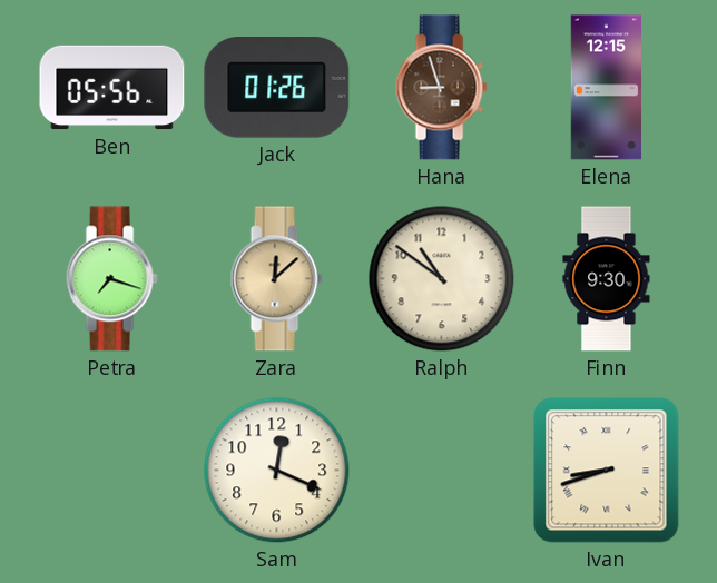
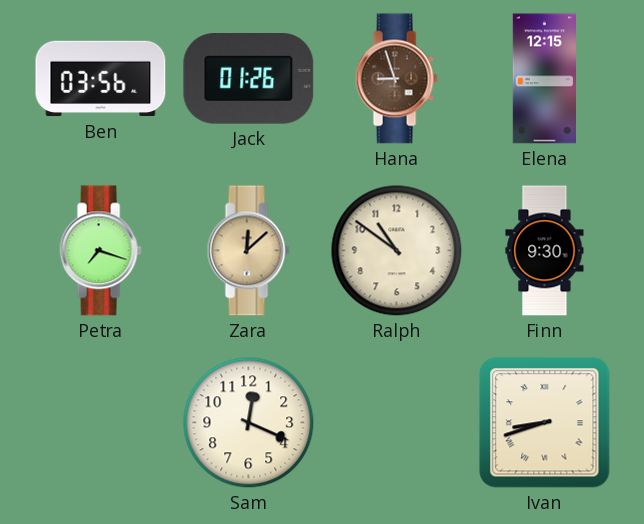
Ben: 05:56 -> 03:56 (101, 79)
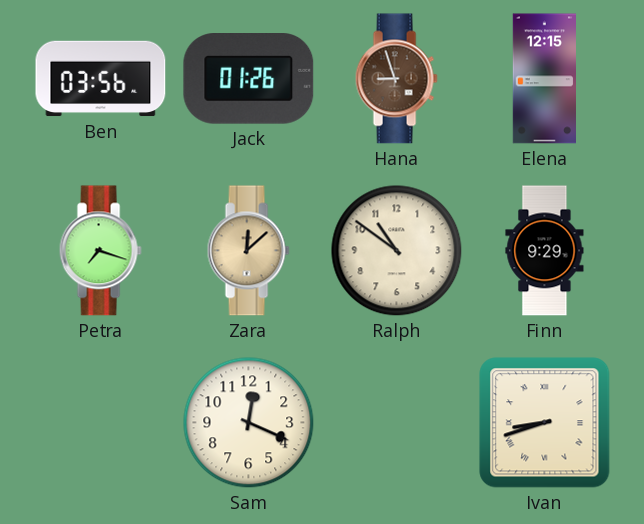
Finn: 9:30 -> 9:29 (545, 251)
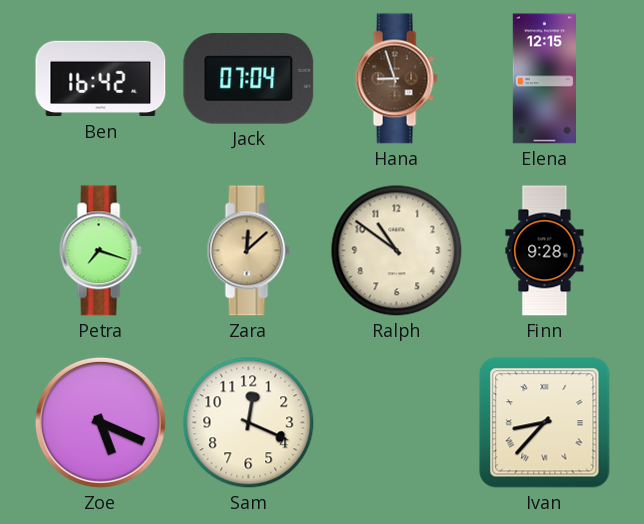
Ben: 03:56 -> 16:42 (101, 79)
Jack: 01:26 -> 07:04 (249, 79)
Finn: 9:29 -> 9:28 (545, 251)
Zoe: none -> 5:19 (100, 422)
Ivan: 8:42 -> 8:37 (545, 423)
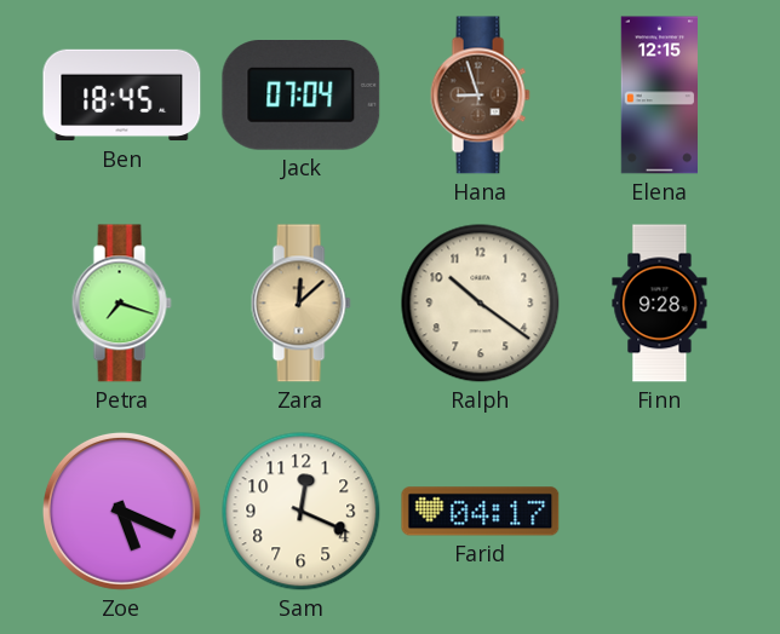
Ben: 16:42 -> 18:45 (122, 96)
Ralph: 10:51 -> 10:21 (481, 304)
Farid: none -> 04:17 (481, 512)
Ivan: 8:37 -> none (545, 423)
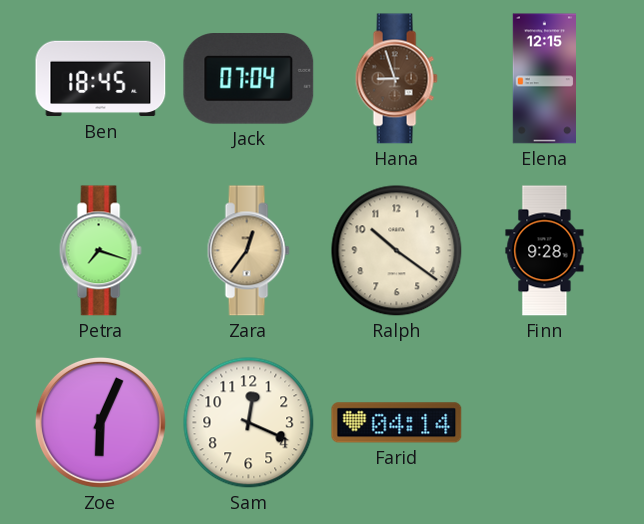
Zara: 12:08 -> 12:36 (248, 251)
Zoe: 5:19 -> 6:04 (100, 422)
Farid: 04:17 -> 04:14 (397, 423)
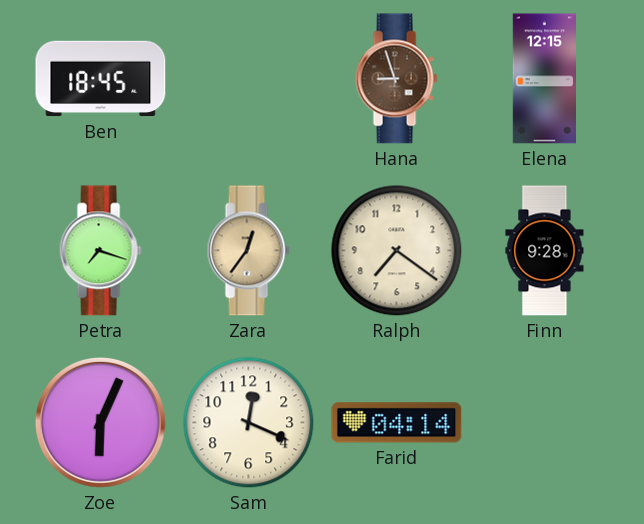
Jack: 07:04 -> none (249, 79)
Ralph: 10:21 -> 7:21 (397, 251)
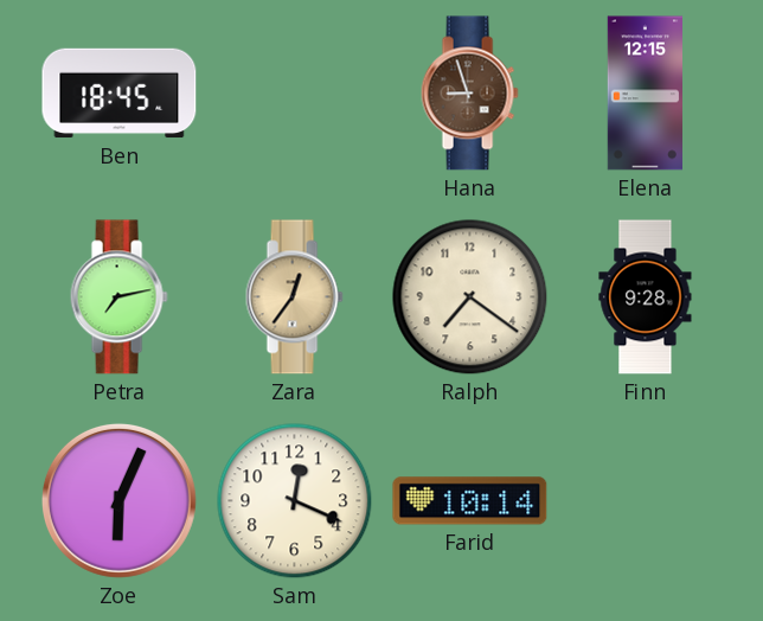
Petra: 7:18 -> 7:13 (118, 297)
Farid: 04:14 -> 10:14 (470, 501)
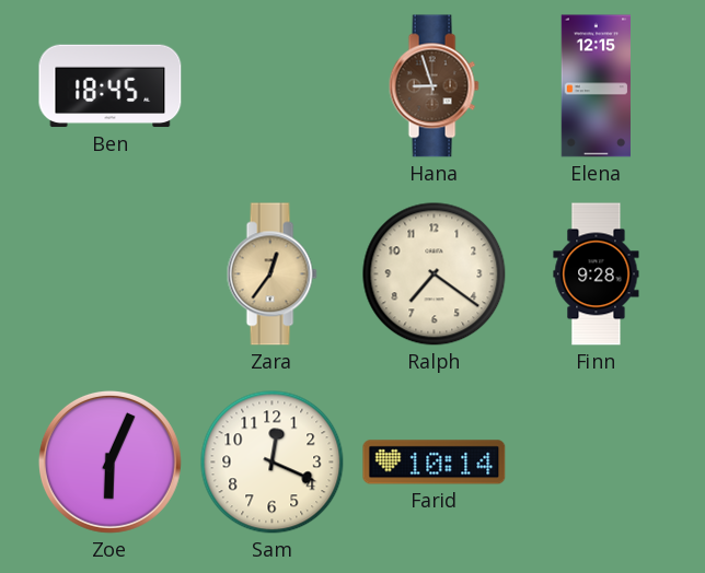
Petra: 7:13 -> none (118, 297)
